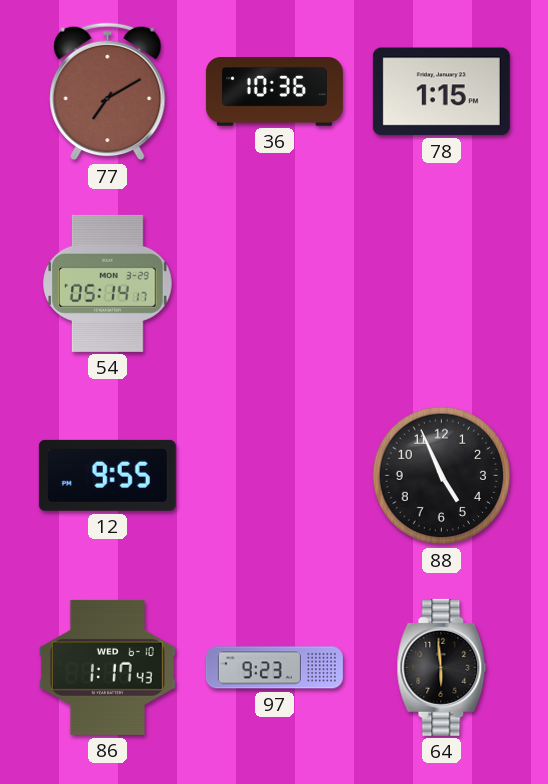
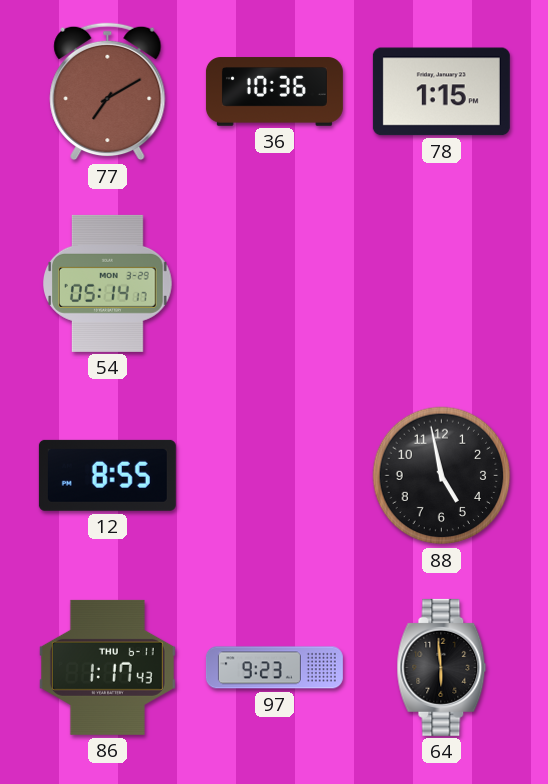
12: 9:55 -> 8:55 (107, 475)
88: 4:56 -> 4:58 (442, 476)
86 date: WED 6-10 -> THU 6-11 (107, 667)
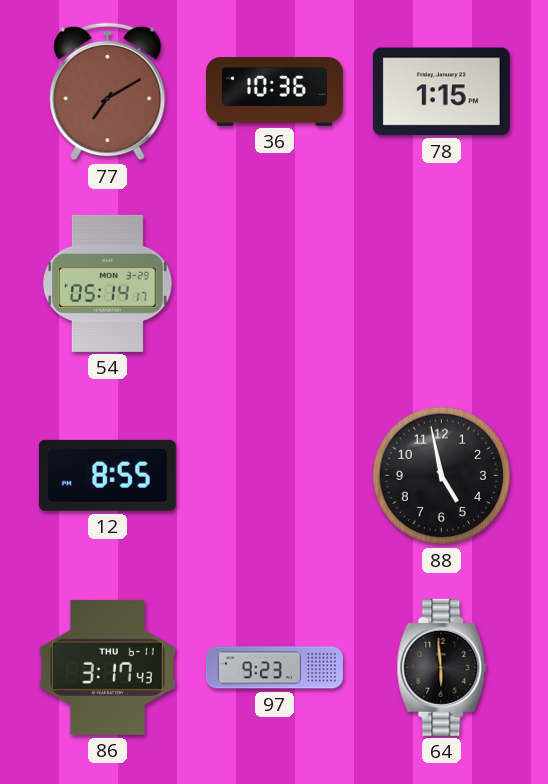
86: 1:17 -> 3:17 (107, 667)
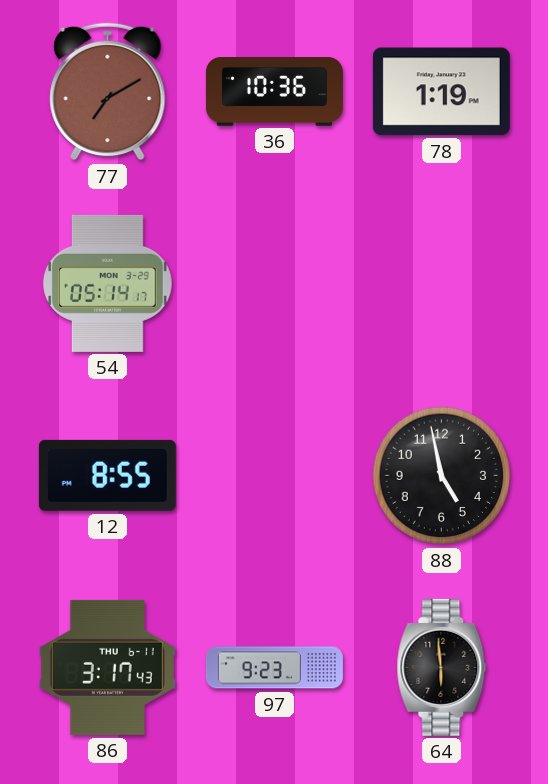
78: 1:15 -> 1:19 (441, 92)
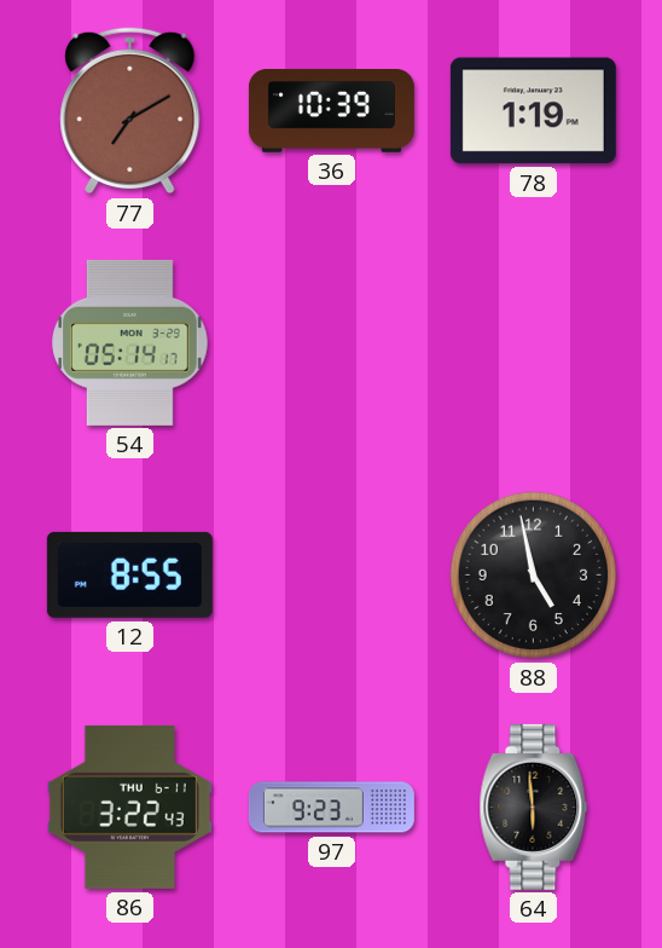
36: 10:36 -> 10:39 (331, 111)
86: 3:17 -> 3:22 (129, 807)
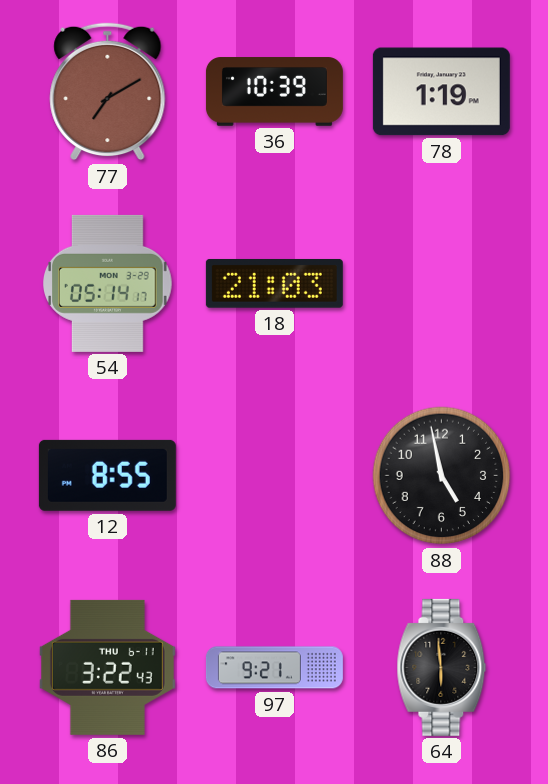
18: none -> 21:03 (274, 284)
97: 9:23 -> 9:21 (274, 668)
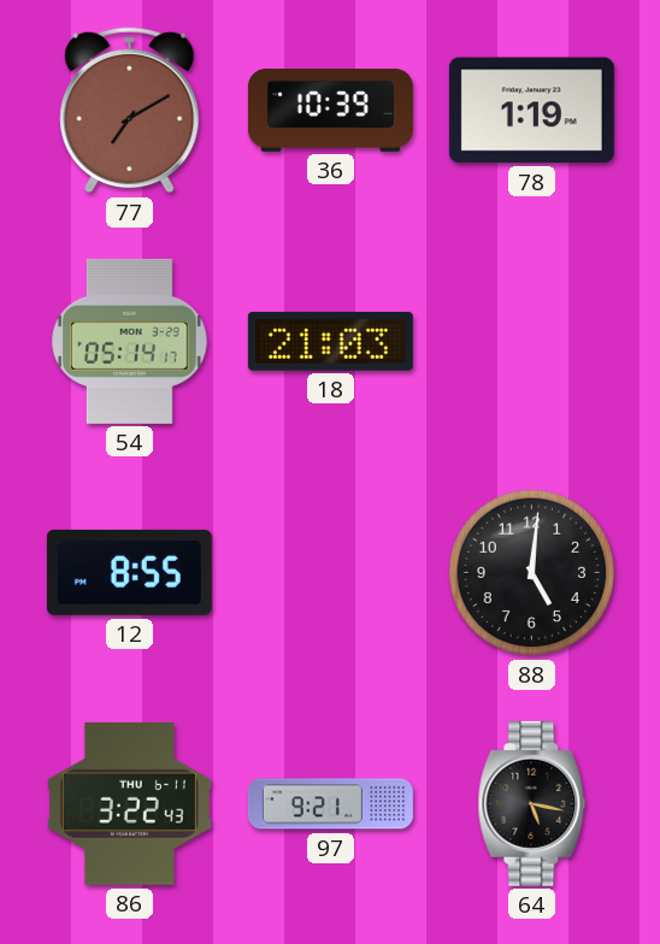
88: 4:58 -> 5:01 (532, 573)
64: 5:59 -> 5:17 (532, 803)
